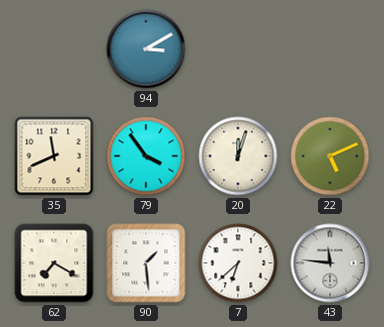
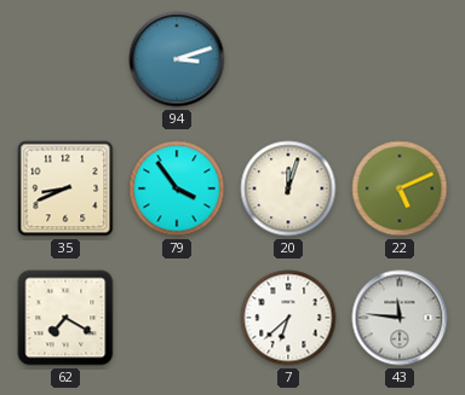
94: 3:10 -> 3:12 (177, 59)
35: 11:41 -> 8:41 (65, 188)
90: 1:29 -> none (146, 263)
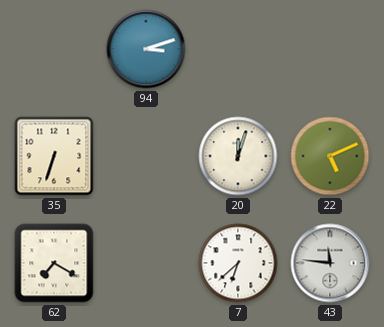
35: 8:41 -> 6:33 (54, 156)
79: 3:54 -> none (177, 188)
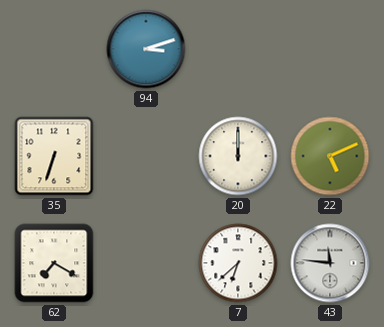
20: 12:03 -> 12:00 (238, 156)
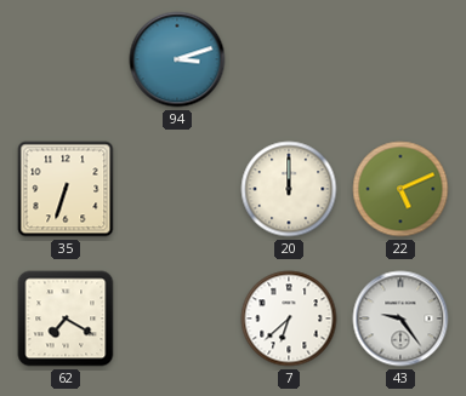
43: 11:46 -> 9:24 (400, 318)
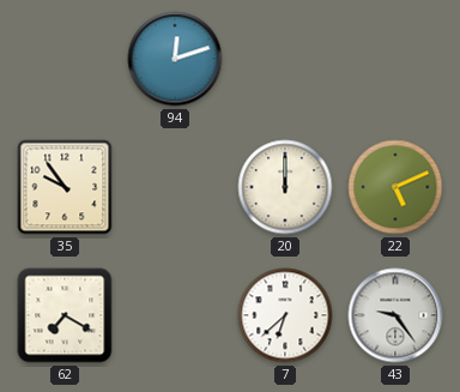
94: 3:12 -> 12:12 (175, 59)
35: 6:33 -> 9:54 (65, 187)
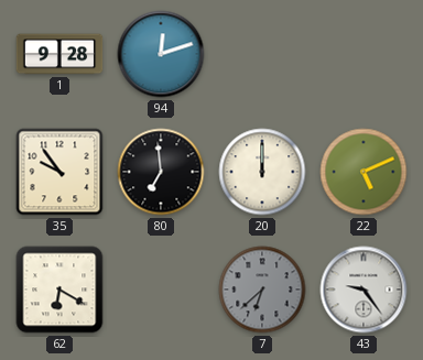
1: none -> 9:28 (59, 54)
80: none -> 6:59 (161, 172)
62: 7:20 -> 6:20 (59, 290)
7 dial: white -> grey (262, 290)
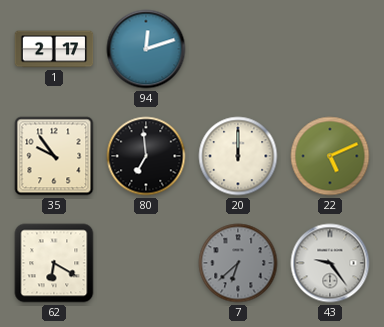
1: 9:28 -> 2:17 (54, 49)
